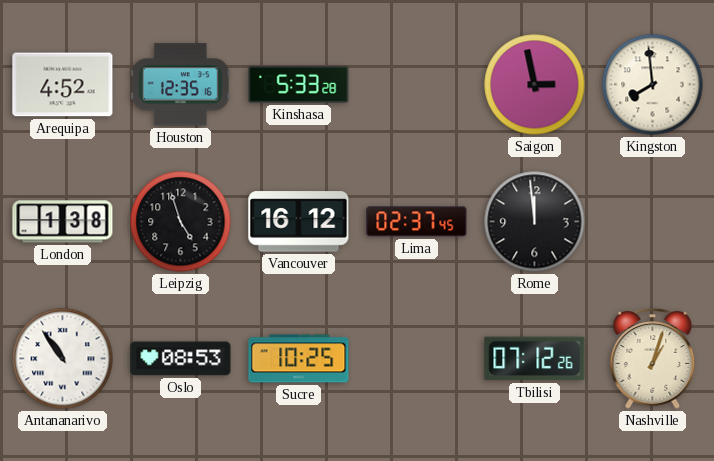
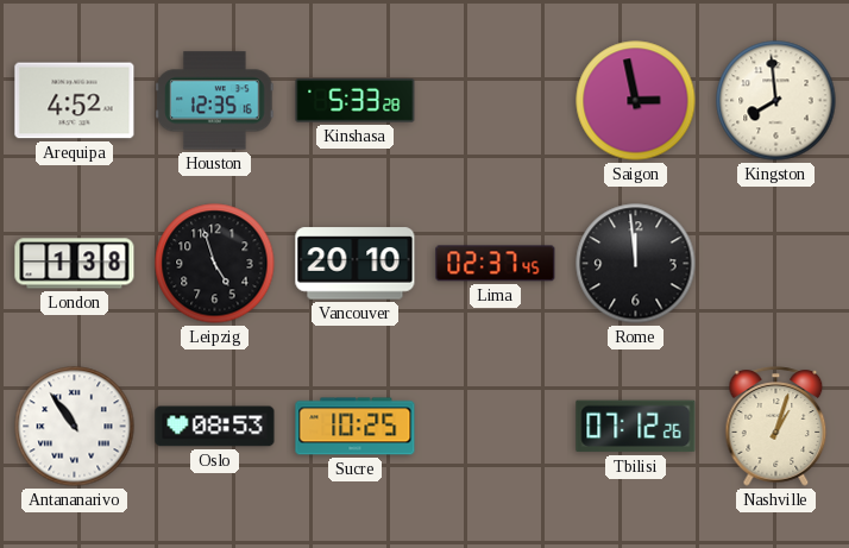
Vancouver: 16:12 -> 20:10 (356, 264)
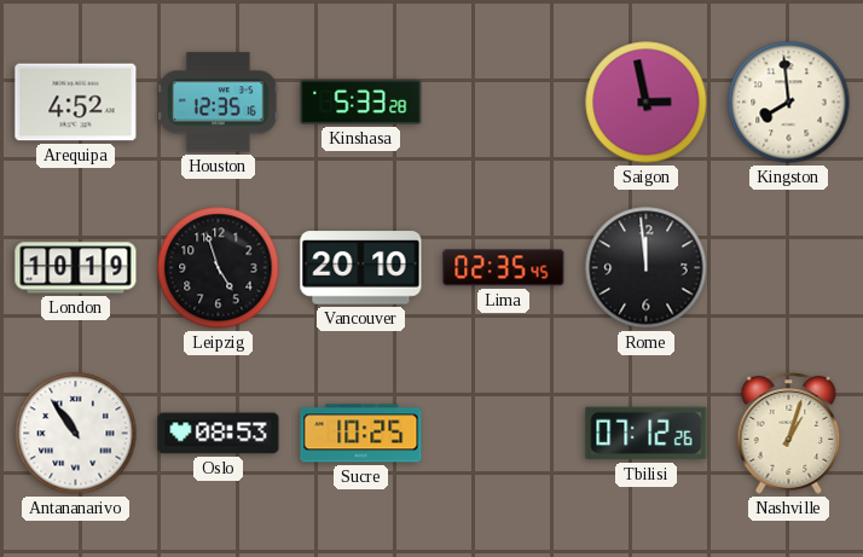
London: 1:38 -> 10:19 (76, 268)
Lima: 02:37 -> 02:35 (504, 268)
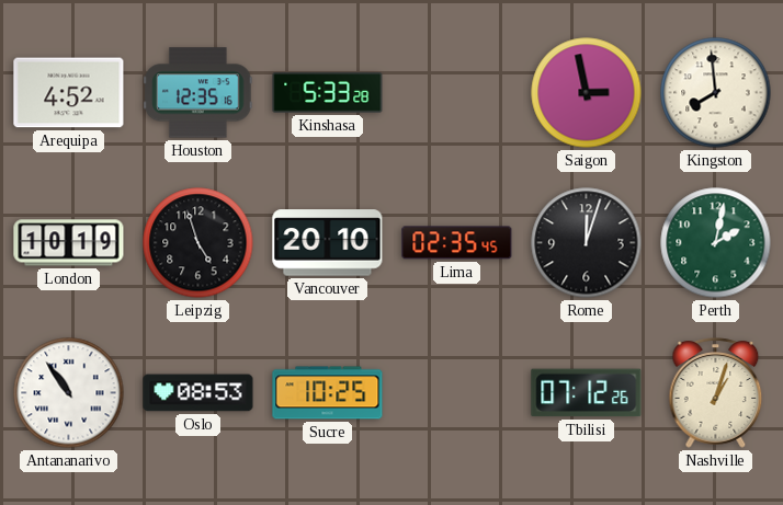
Rome: 11:59 -> 12:03 (587, 243)
Perth: none -> 2:02 (716, 243)
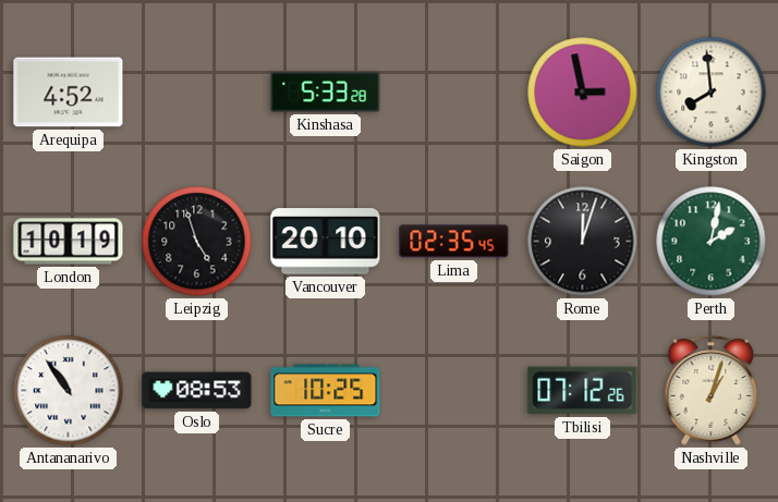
Houston: 12:35 -> none (198, 93)
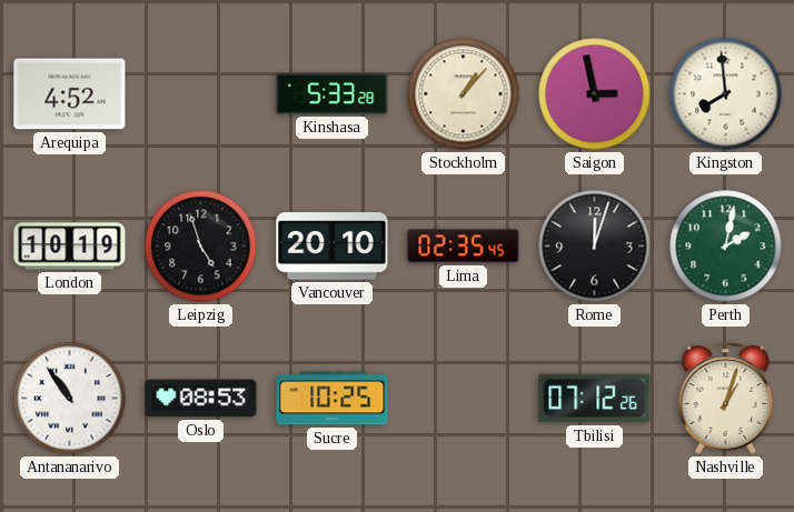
Stockholm: none -> 1:07 (464, 94)
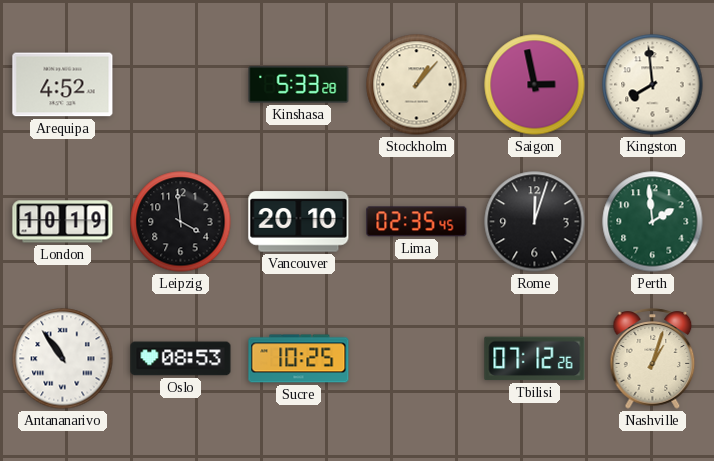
Leipzig: 4:57 -> 3:59 (181, 222)
Perth: 2:02 -> 1:59 (653, 222)
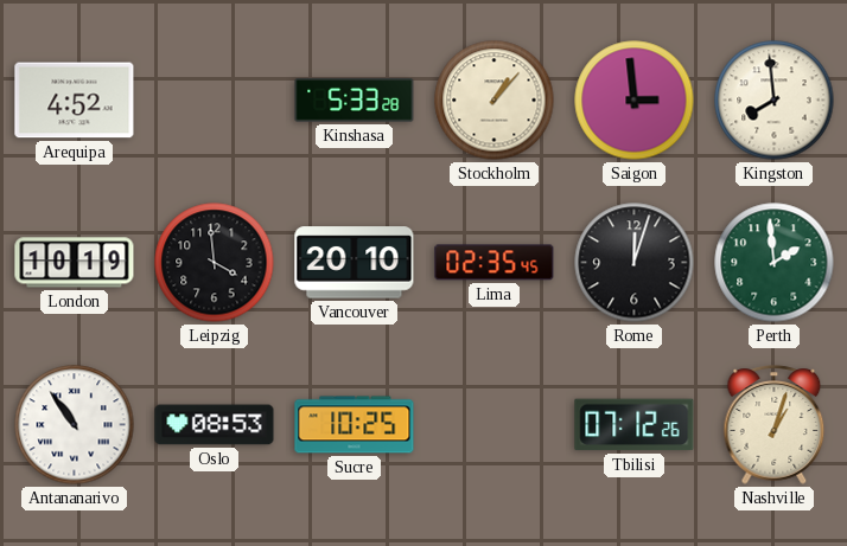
Saigon: 2:58 -> 2:59 (635, 101)
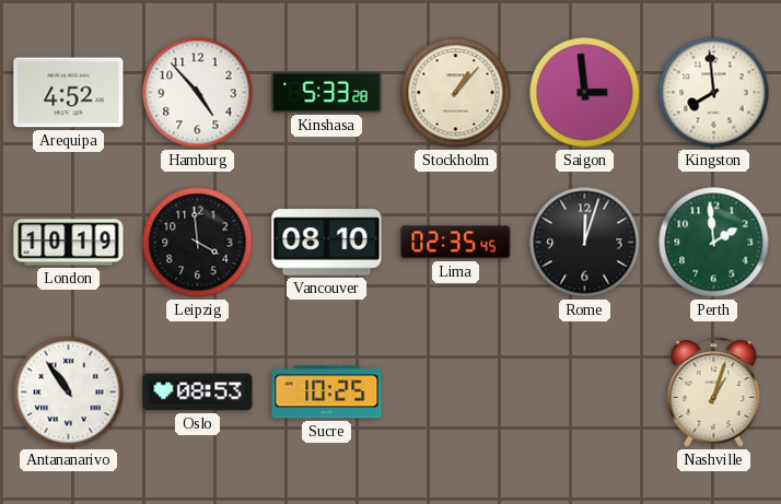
Hamburg: none -> 4:53 (198, 93)
Vancouver: 20:10 -> 08:10 (327, 243)
Tbilisi: 07:12 -> none (635, 425)
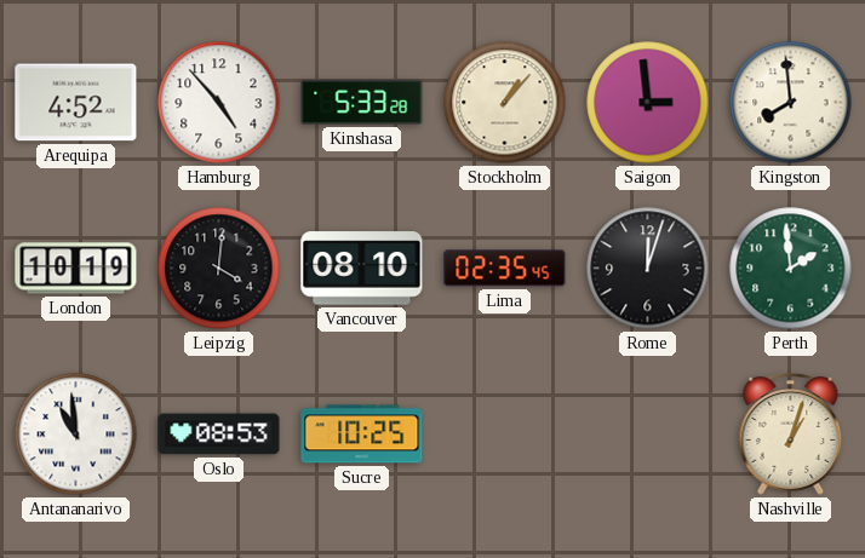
Leipzig: 3:59 -> 4:01 (219, 269)
Antananarivo: 10:54 -> 10:59 (76, 435)
